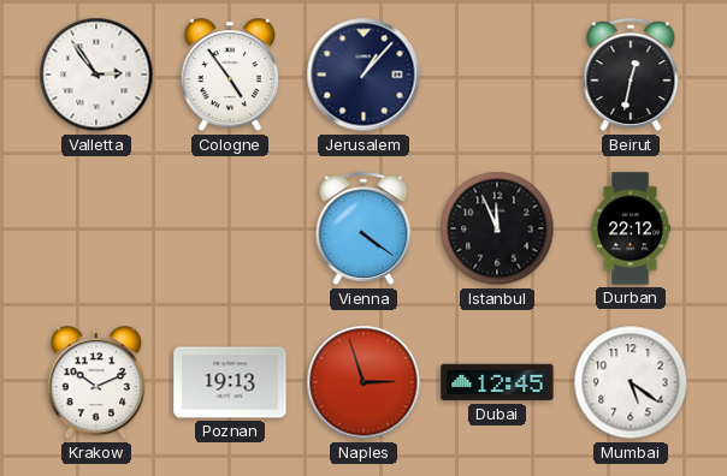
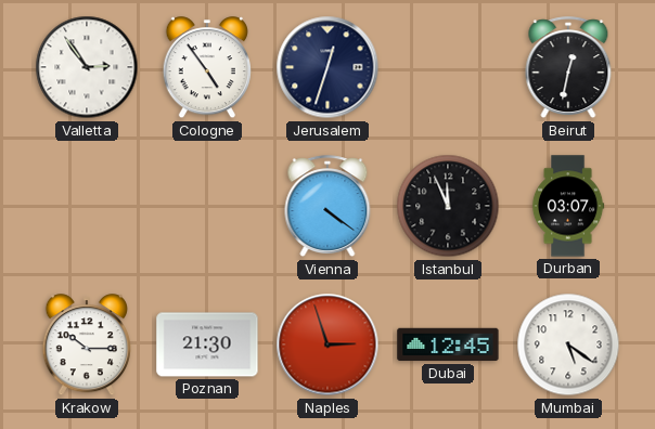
Jerusalem: 1:07 -> 12:33 (327, 67)
Durban: 22:12 -> 03:07 (568, 206)
Krakow: 10:11 -> 10:15 (87, 346)
Poznan: 19:13 -> 21:30 (207, 344)
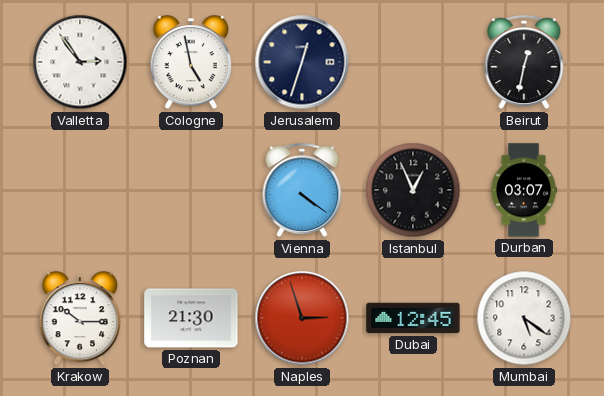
Cologne: 4:54 -> 4:58 (191, 63)
Istanbul: 11:56 -> 12:56 (413, 190)
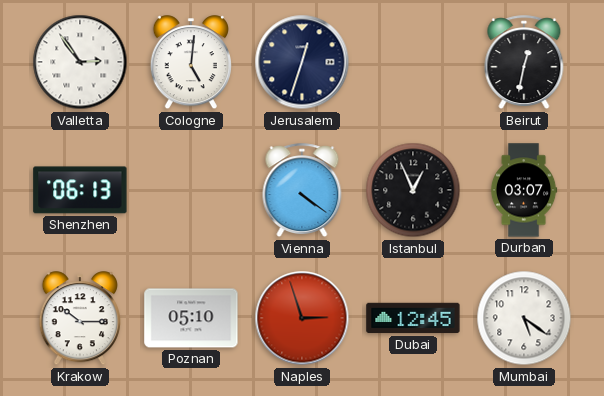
Cologne: 4:58 -> 5:01 (191, 63)
Shenzhen: none -> 06:13 (80, 190)
Poznan: 21:30 -> 05:10 (191, 318)
